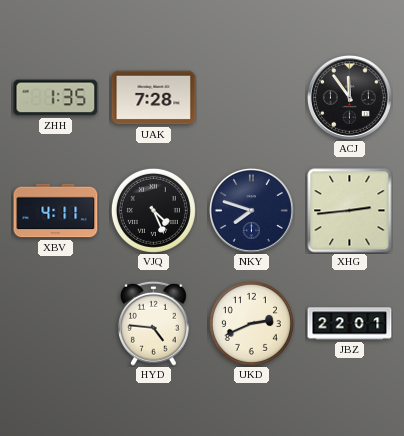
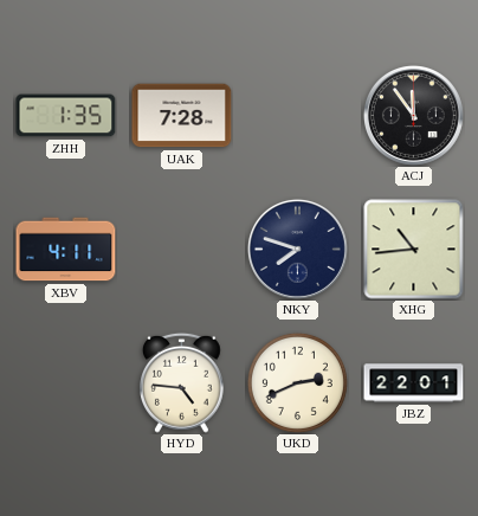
VJQ: 4:26 -> none (153, 210)
XHG: 2:44 -> 10:44 (414, 250)
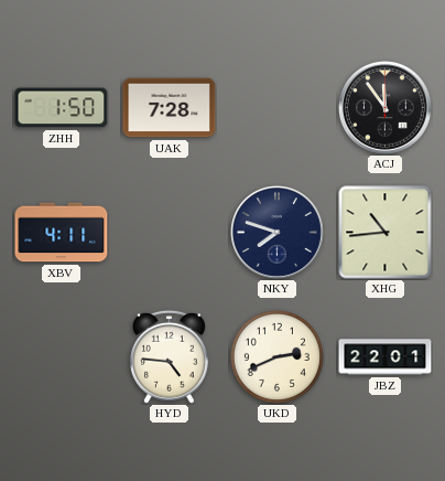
ZHH: 1:35 -> 1:50 (62, 108)
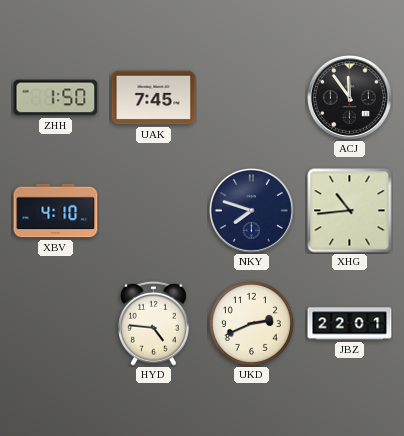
UAK: 7:28 -> 7:45 (154, 98)
XBV: 4:11 -> 4:10 (56, 211)
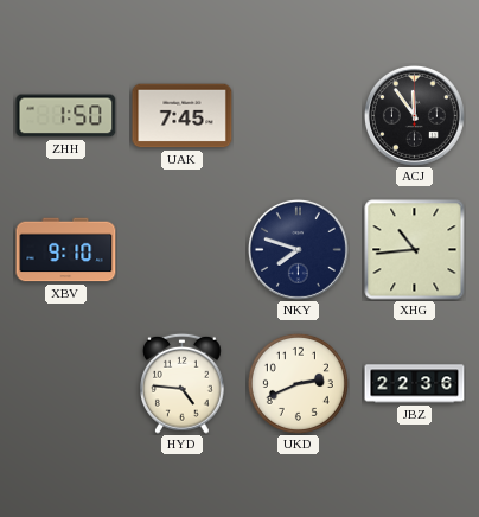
XBV: 4:10 -> 9:10 (66, 250)
JBZ: 22:01 -> 22:36 (415, 384)
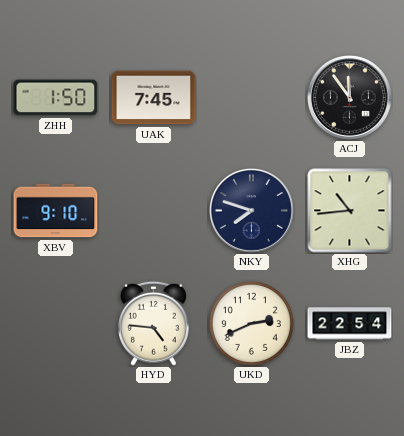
JBZ: 22:36 -> 22:54 (350, 324)
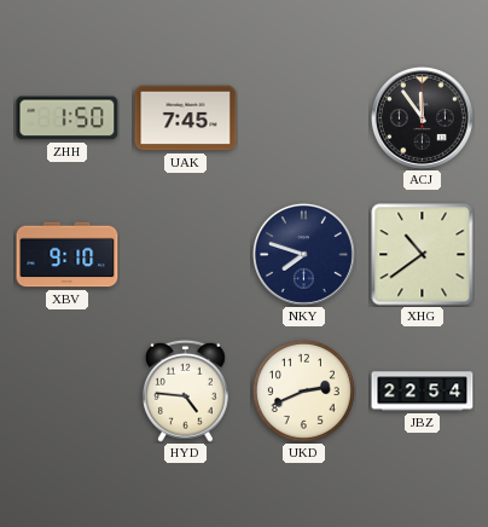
XHG: 10:44 -> 10:39 (423, 255)
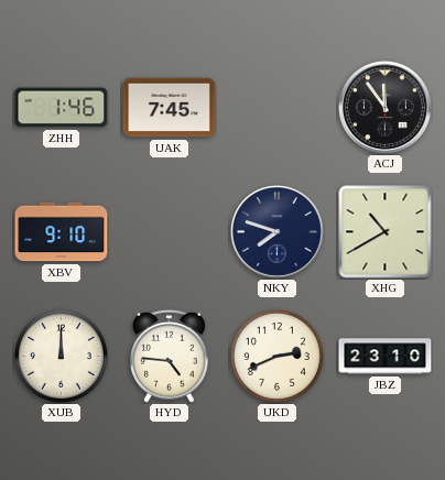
ZHH: 1:50 -> 1:46 (62, 108)
XHG: 10:39 -> 10:40 (386, 232)
XUB: none -> 12:00 (61, 356)
JBZ: 22:54 -> 23:10 (386, 357)
